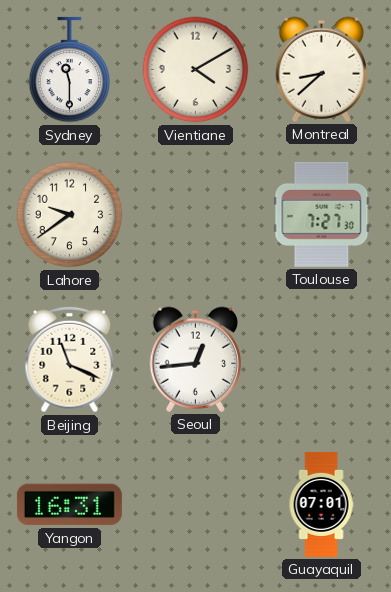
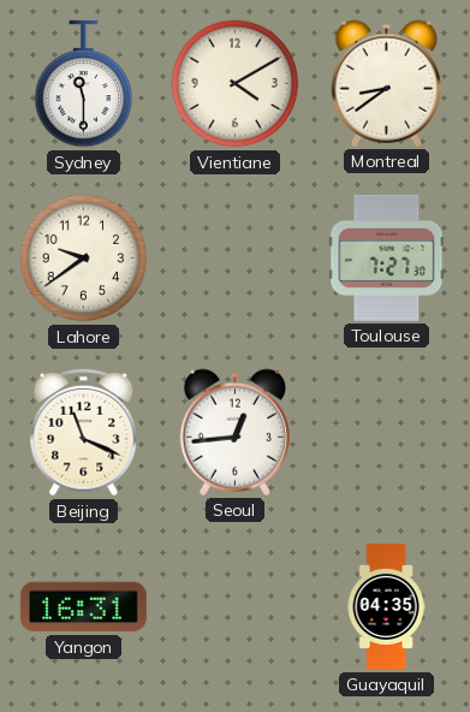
Montreal: 8:38 -> 8:39 (386, 83)
Guayaquil: 07:01 -> 04:35 (386, 606)
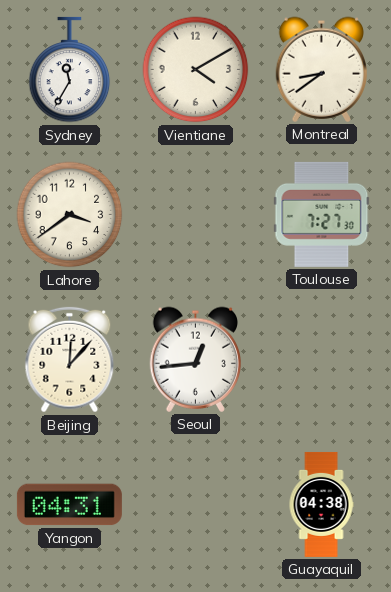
Sydney: 11:30 -> 11:35 (70, 70)
Lahore: 9:39 -> 3:39 (70, 215)
Beijing: 11:19 -> 12:07 (70, 360)
Yangon: 16:31 -> 04:31 (69, 505)
Guayaquil: 04:35 -> 04:38 (321, 504)
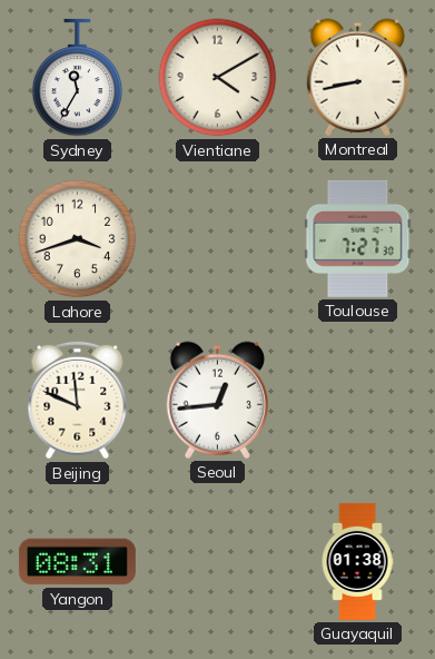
Montreal: 8:39 -> 8:43 (357, 77)
Lahore: 3:39 -> 3:42 (78, 239)
Beijing: 12:07 -> 11:49 (78, 401)
Yangon: 04:31 -> 08:31 (77, 562)
Guayaquil: 04:38 -> 01:38 (357, 561)
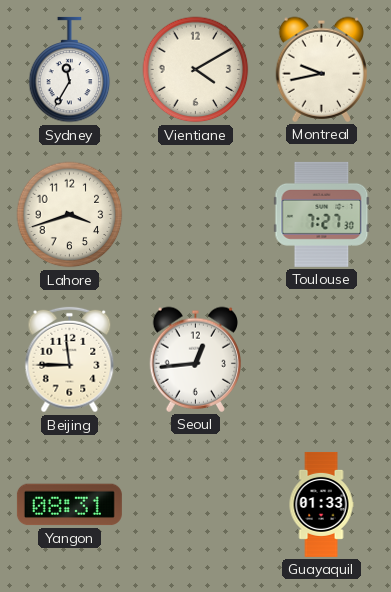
Montreal: 8:43 -> 9:43 (321, 69)
Beijing: 11:49 -> 11:45 (70, 360)
Guayaquil: 01:38 -> 01:33 (321, 504)
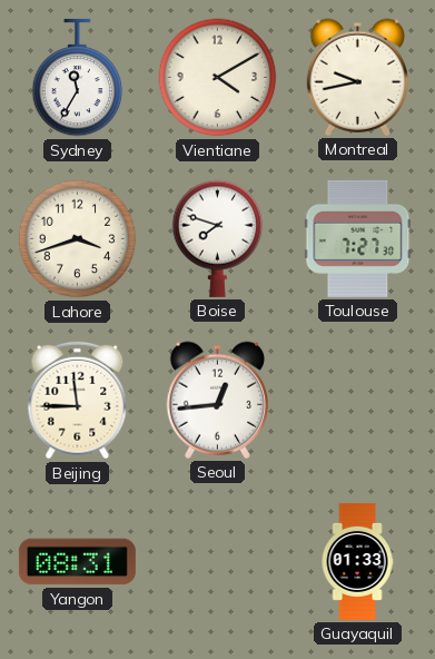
Boise: none -> 7:48 (218, 238)
